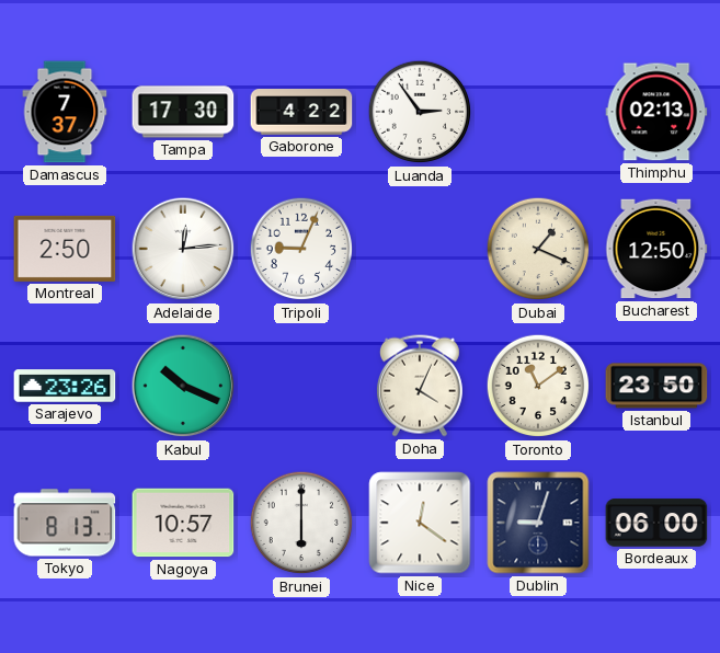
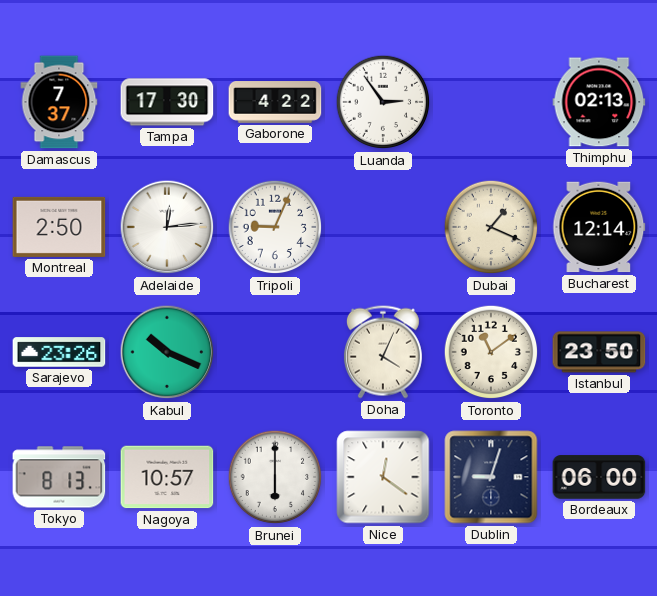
Bucharest: 12:50 -> 12:14 (599, 227)
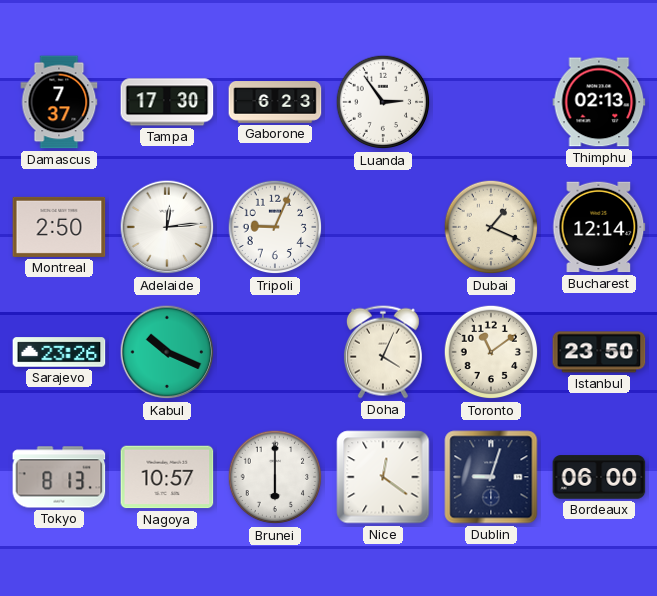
Gaborone: 4:22 -> 6:23 (275, 102)
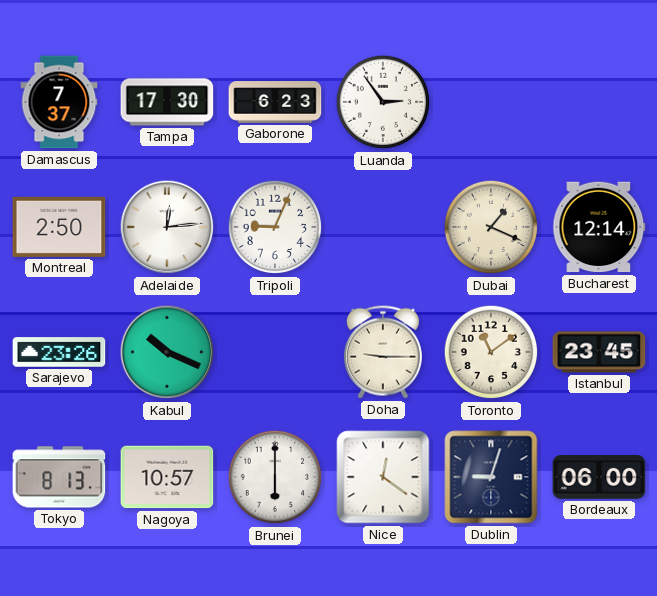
Thimphu: 02:13 -> none (599, 102)
Doha: 4:04 -> 9:15 (383, 352)
Istanbul: 23:50 -> 23:45 (599, 352)
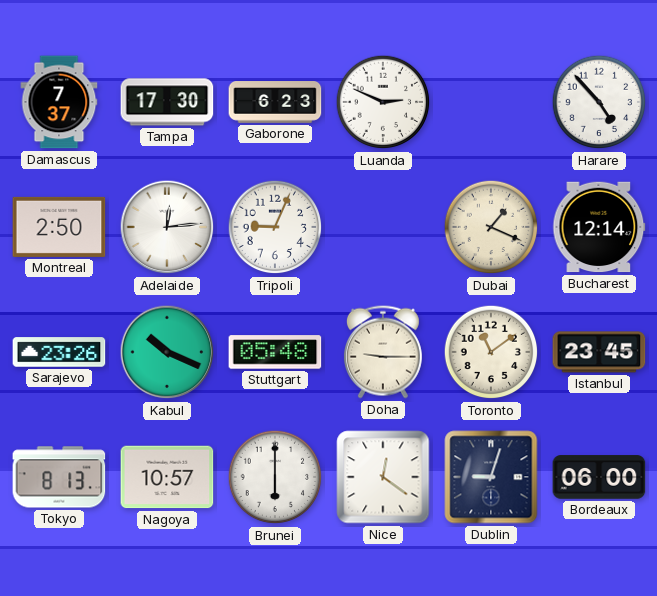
Luanda: 2:54 -> 2:49 (383, 102)
Harare: none -> 4:53 (599, 102)
Stuttgart: none -> 05:48 (275, 352)
